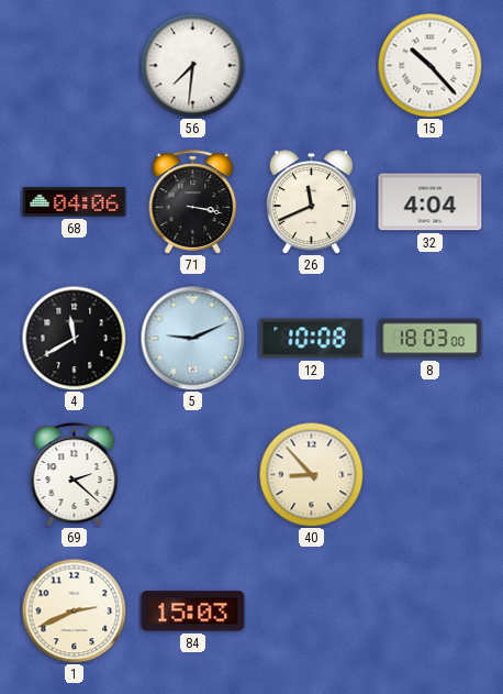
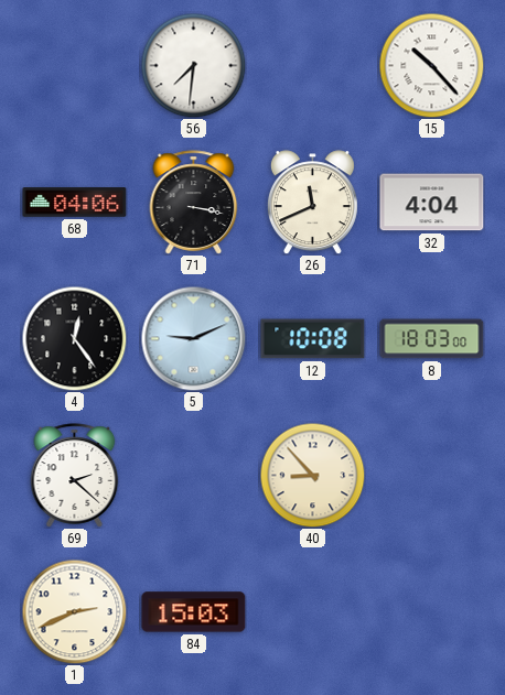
4: 11:40 -> 12:24 (74, 338)
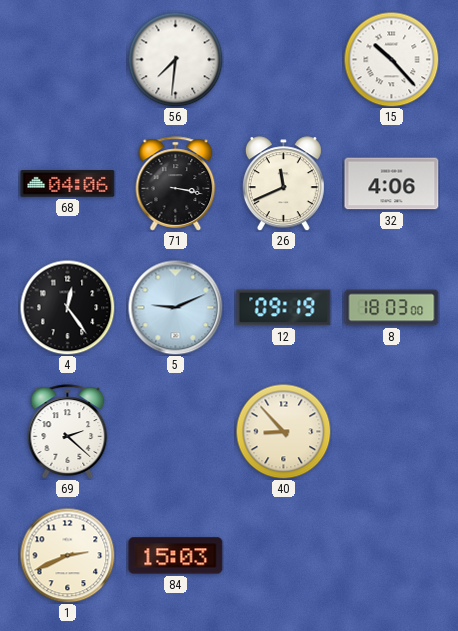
32: 4:04 -> 4:06 (392, 184)
12: 10:08 -> 09:19 (284, 308)
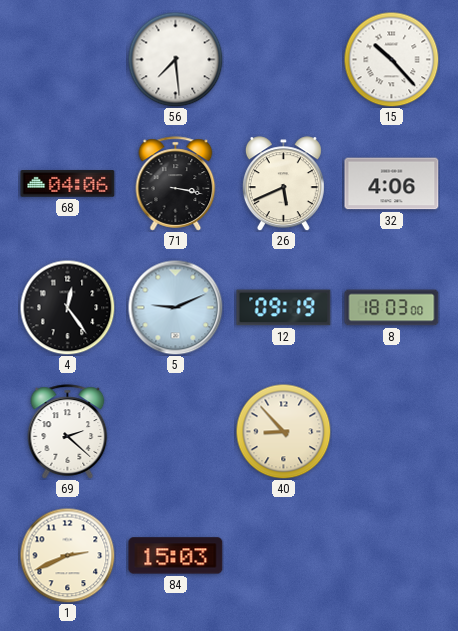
56: 7:31 -> 7:29 (175, 59)
26: 11:41 -> 5:41 (283, 184)
